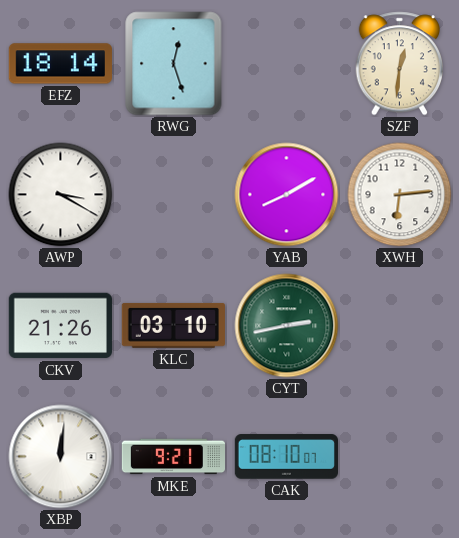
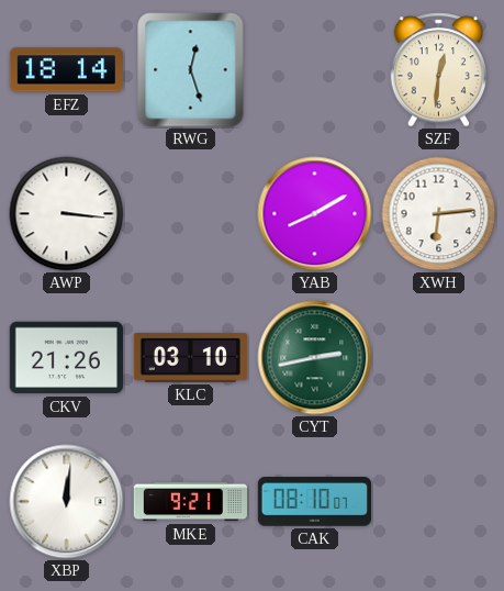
AWP: 3:20 -> 3:16 (67, 214)
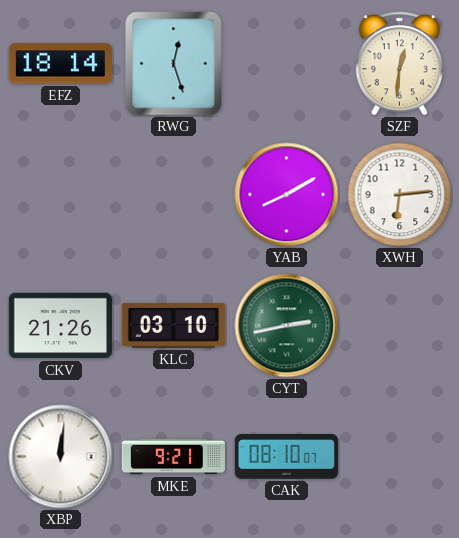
AWP: 3:16 -> none (67, 214)
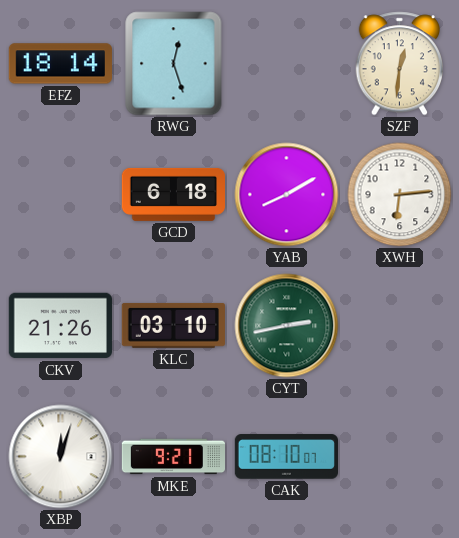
GCD: none -> 6:18 (173, 194)
XBP: 12:01 -> 12:03 (61, 457)
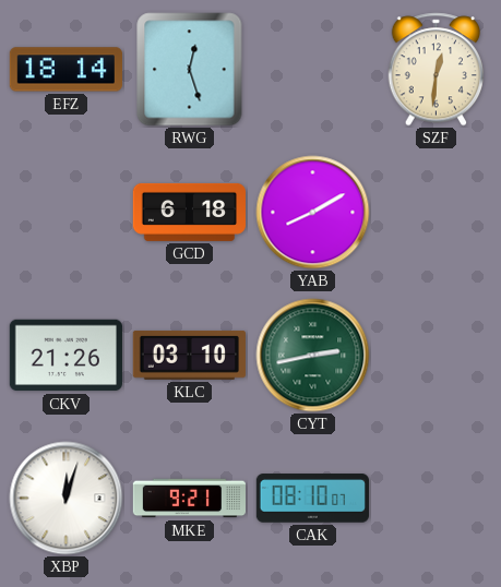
XWH: 6:14 -> none (400, 195)
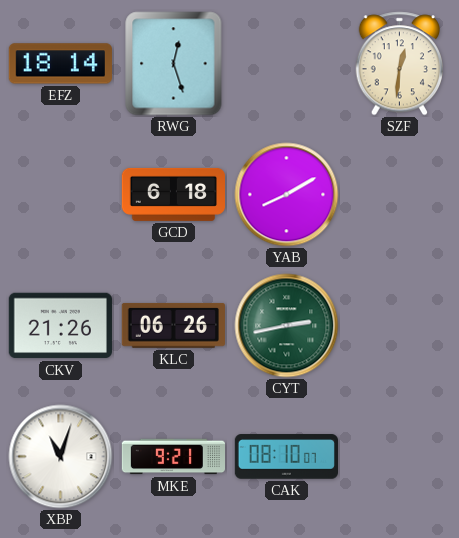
KLC: 03:10 -> 06:26 (173, 325)
XBP: 12:03 -> 11:03 (61, 457)
